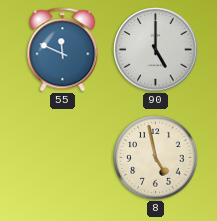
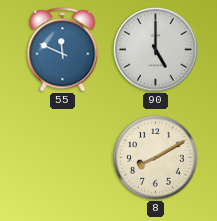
8: 4:58 -> 8:10 (156, 158)
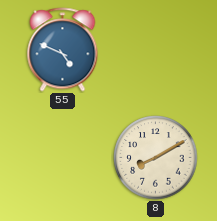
55: 11:49 -> 4:49 (63, 50)
90: 5:00 -> none (156, 50)
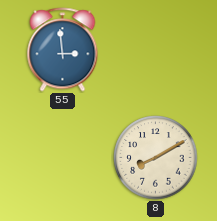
55: 4:49 -> 2:59 (63, 50)
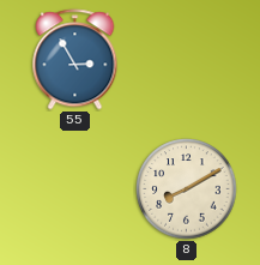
55: 2:59 -> 2:55 (75, 60)
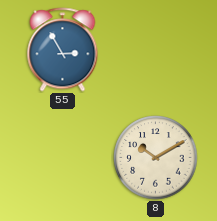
8: 8:10 -> 10:10 (156, 158)
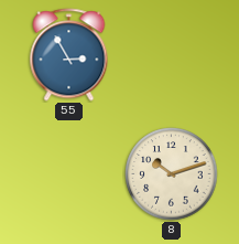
8: 10:10 -> 10:12 (172, 174)
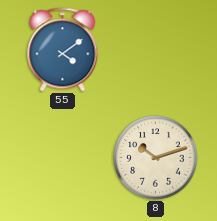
55: 2:55 -> 4:09 (63, 50)
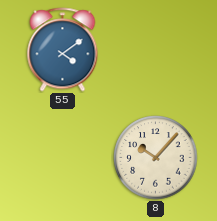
8: 10:12 -> 10:07 (156, 158)
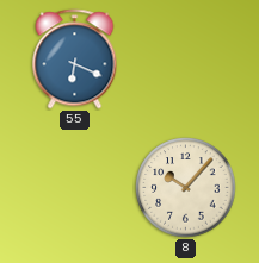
55: 4:09 -> 6:19 (75, 60)
